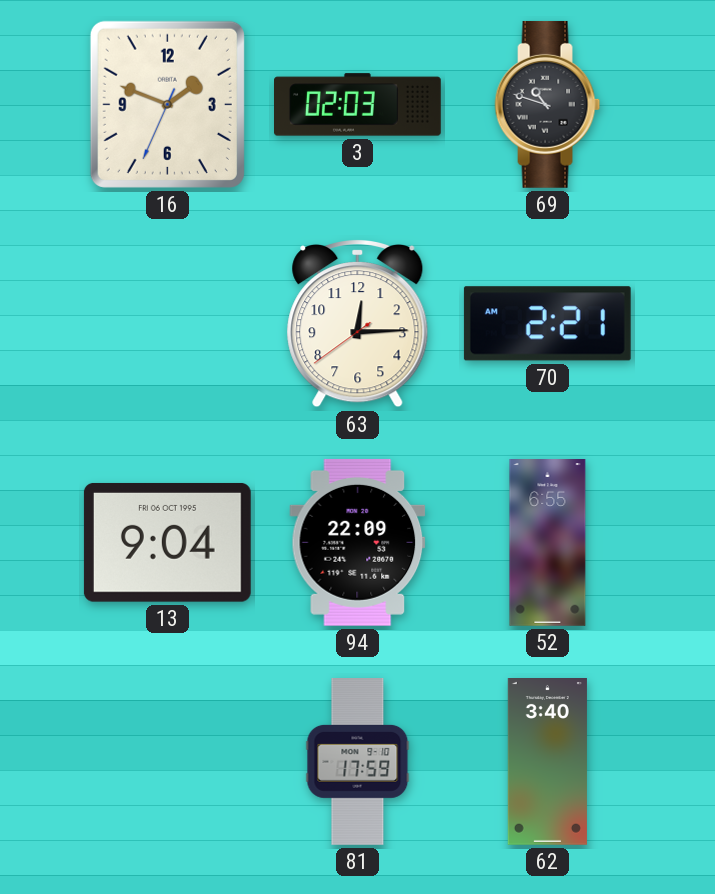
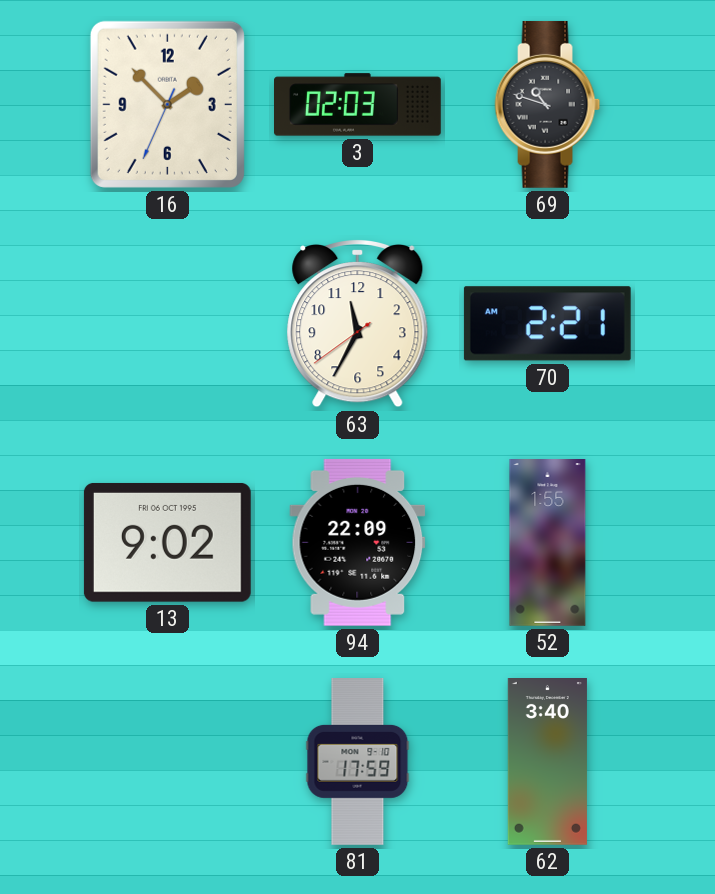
16: 1:48 -> 1:52 (167, 104)
63: 12:14 -> 11:34 (358, 324)
13: 9:04 -> 9:02 (167, 542)
52: 6:55 -> 1:55 (548, 543)
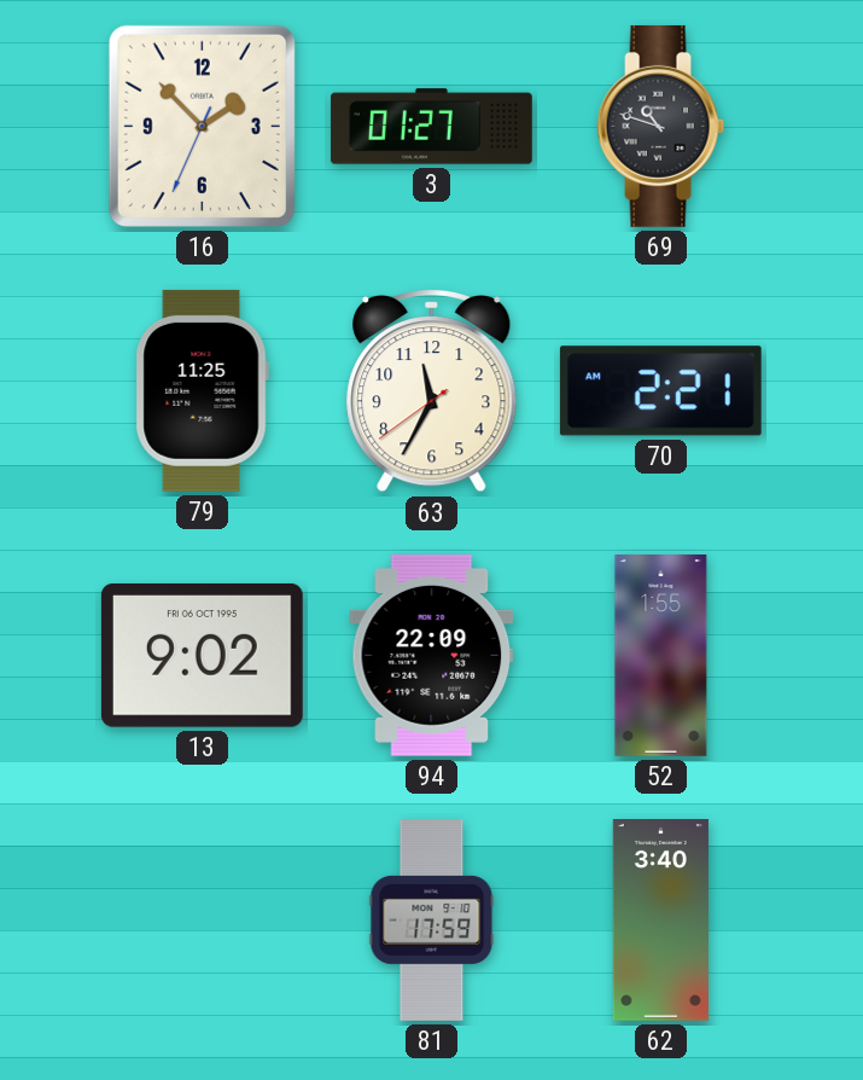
3: 02:03 -> 01:27 (432, 127)
79: none -> 11:25 (202, 390)
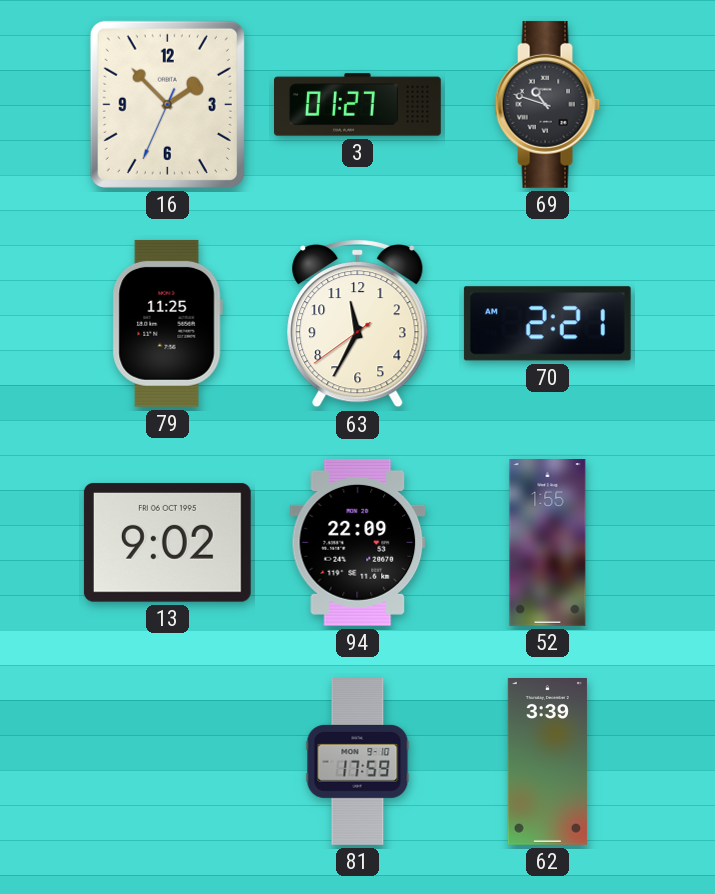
62: 3:40 -> 3:39 (547, 762)
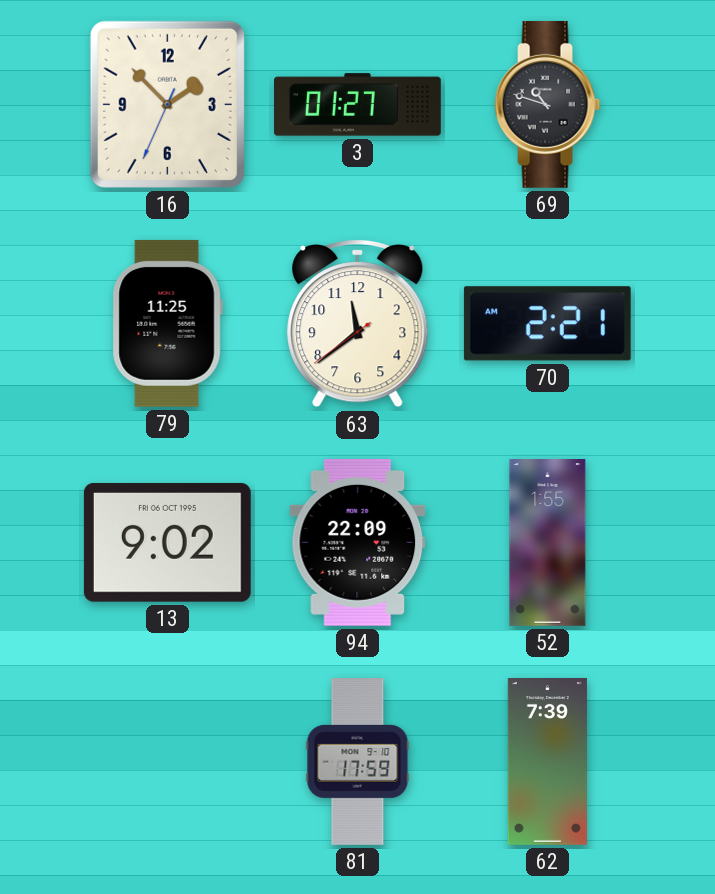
63: 11:34 -> 11:38 (358, 324)
62: 3:39 -> 7:39 (547, 762)
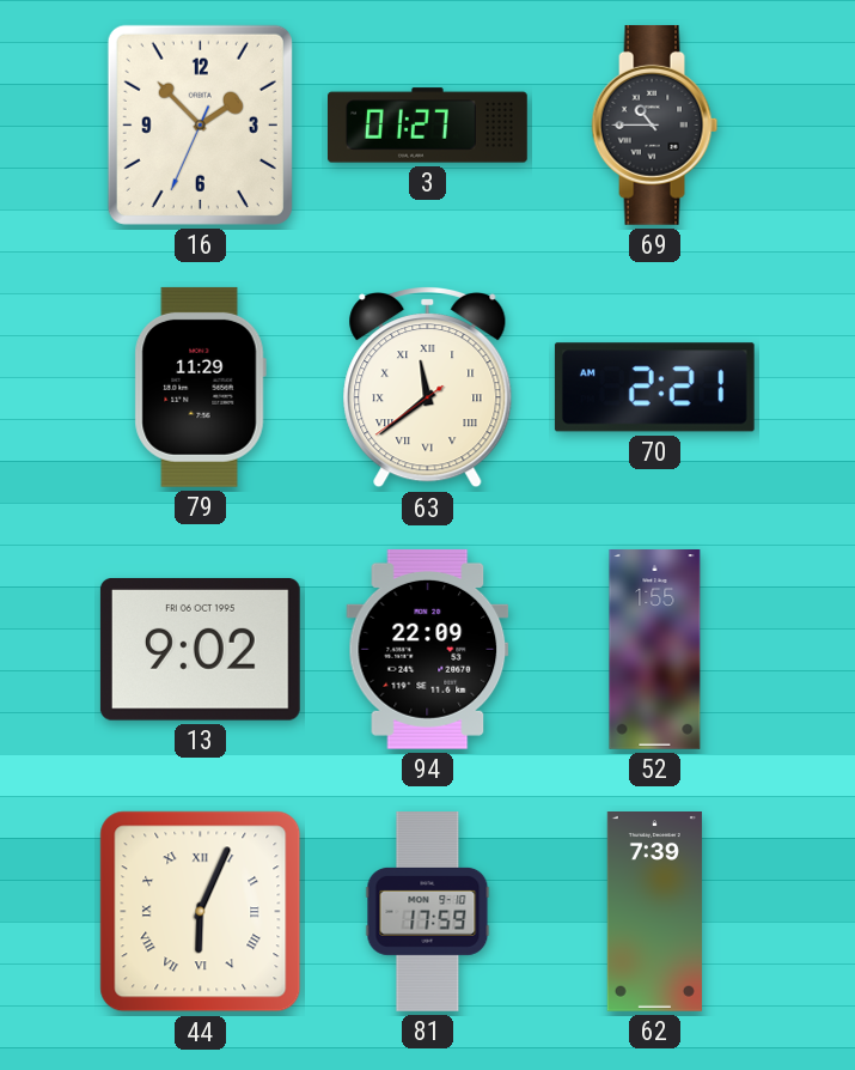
69: 10:48 -> 10:45 (655, 124)
79: 11:25 -> 11:29 (200, 387)
63 numerals: Arabic -> Roman (428, 388)
44: none -> 6:04 (201, 912)
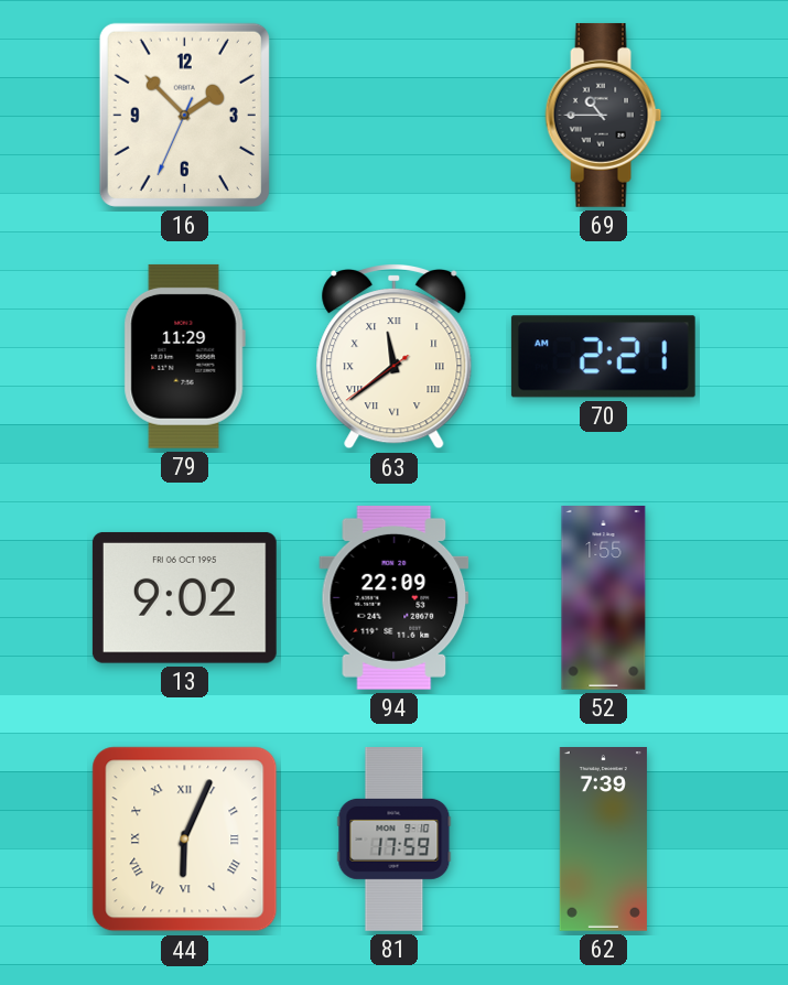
3: 01:27 -> none (428, 126)
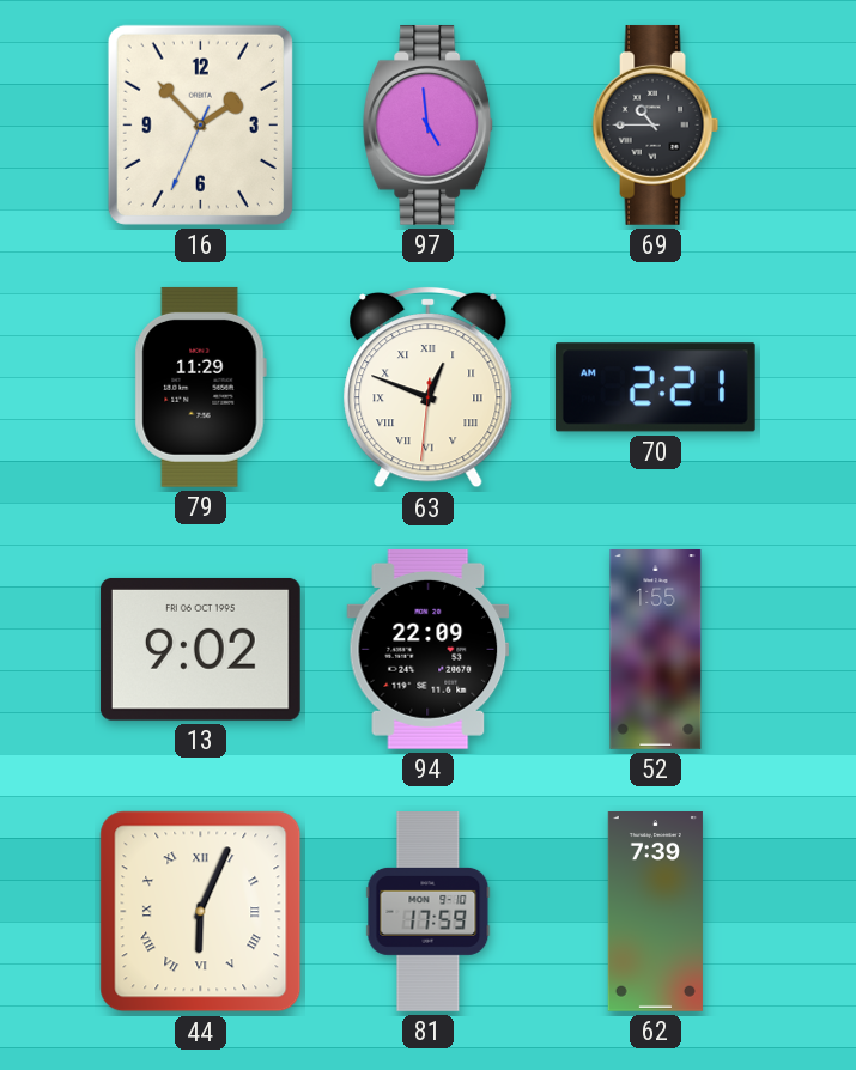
97: none -> 4:59 (429, 124)
63: 11:38 -> 12:48 (429, 388)
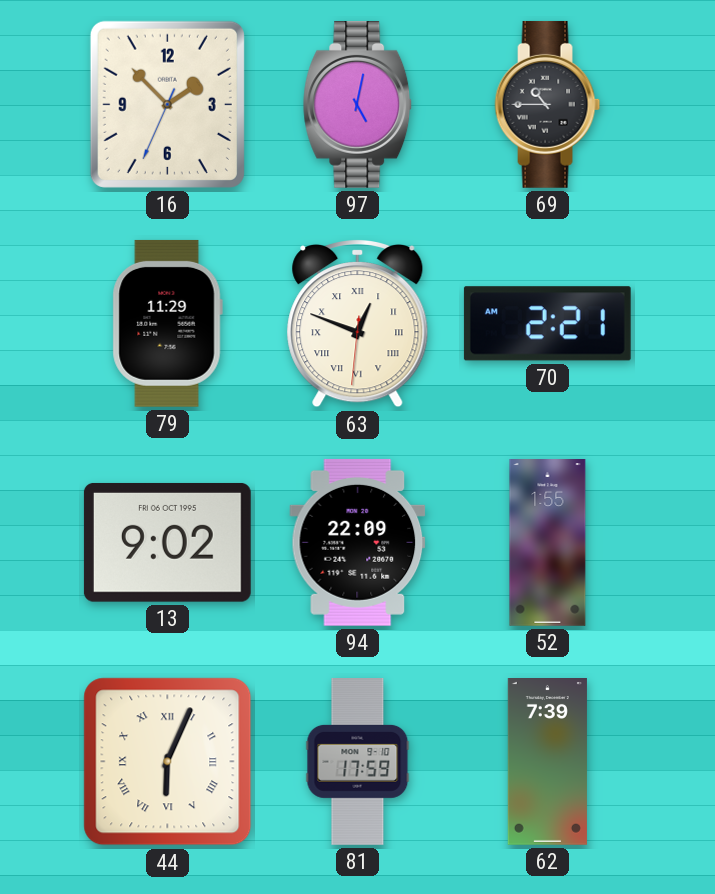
97: 4:59 -> 5:02 (358, 104)
